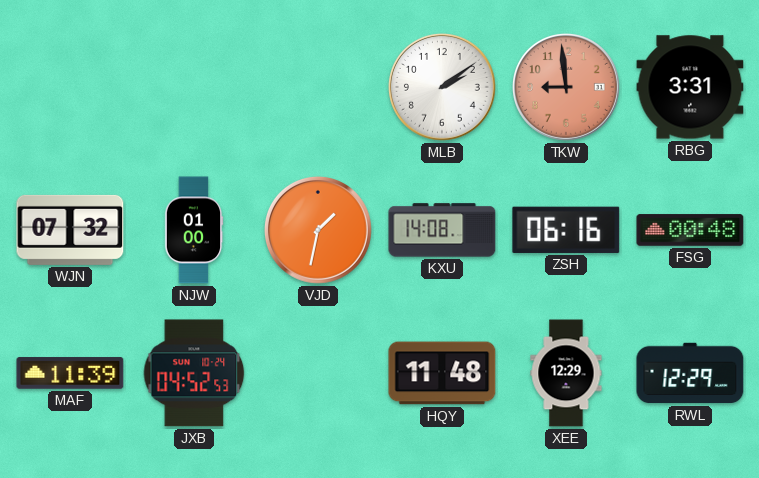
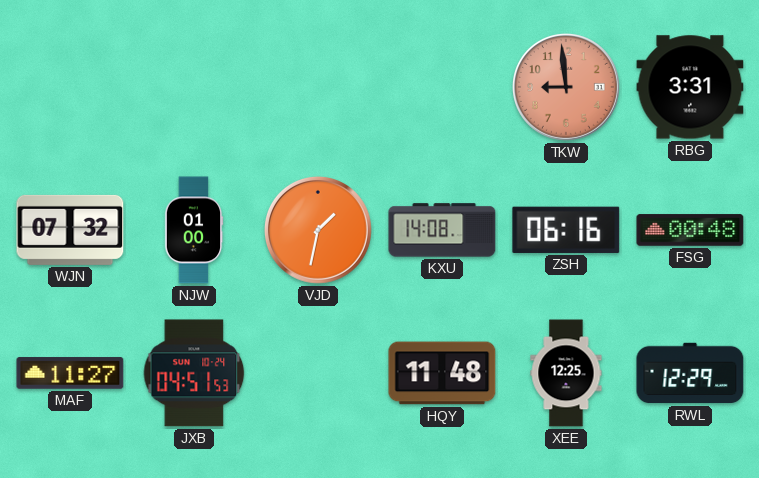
MLB: 2:09 -> none (442, 87)
MAF: 11:39 -> 11:27 (70, 373)
JXB: 04:52 -> 04:51 (194, 373)
XEE: 12:29 -> 12:25 (566, 373)
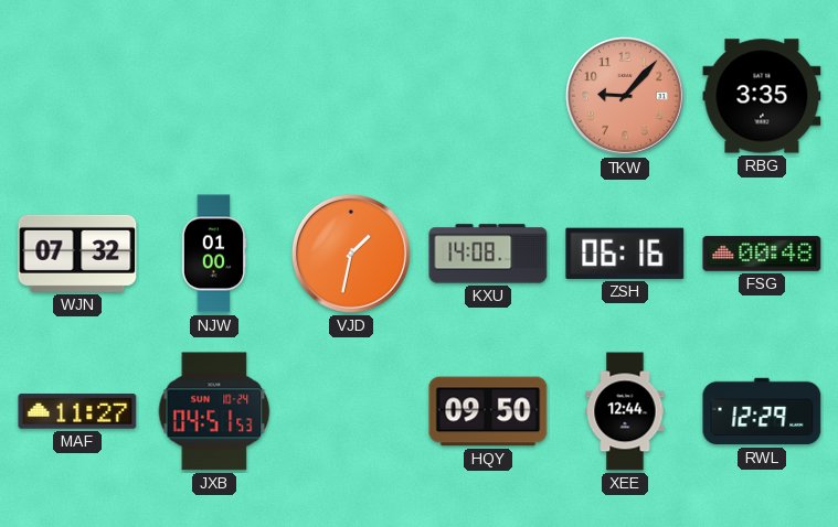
TKW: 8:59 -> 9:07 (625, 96)
RBG: 3:31 -> 3:35 (762, 96)
HQY: 11:48 -> 09:50 (488, 411)
XEE: 12:25 -> 12:44 (625, 411)
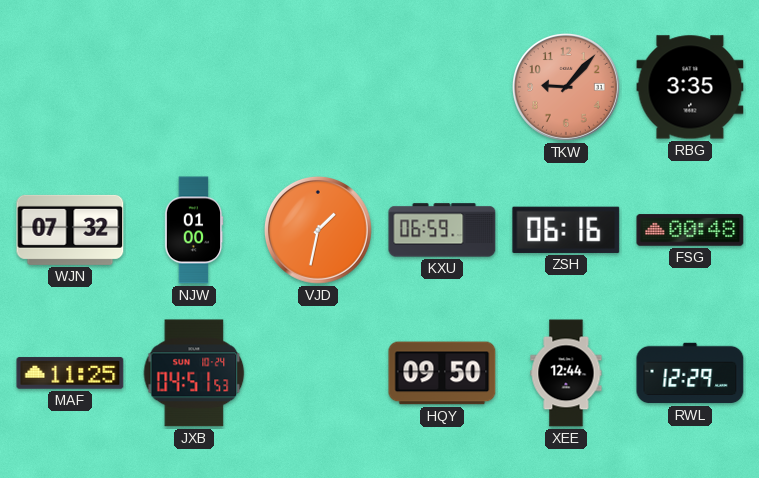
KXU: 14:08 -> 06:59 (442, 230)
MAF: 11:27 -> 11:25 (70, 373)
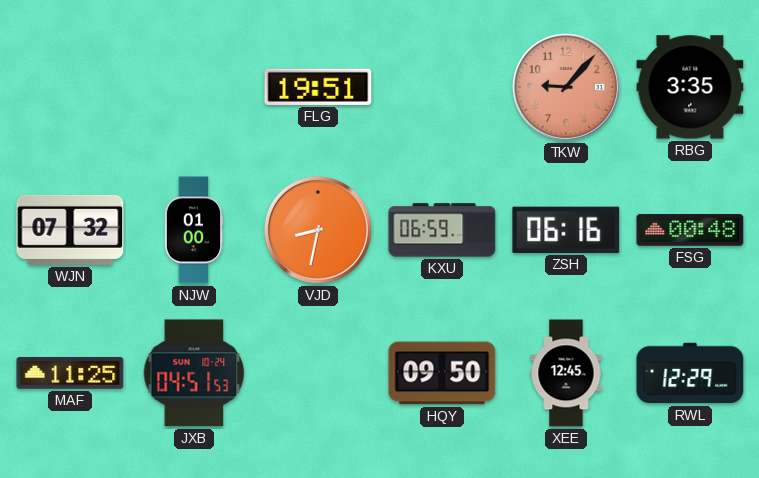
FLG: none -> 19:51 (318, 87)
VJD: 1:32 -> 8:32 (318, 230)
XEE: 12:44 -> 12:45 (566, 373)
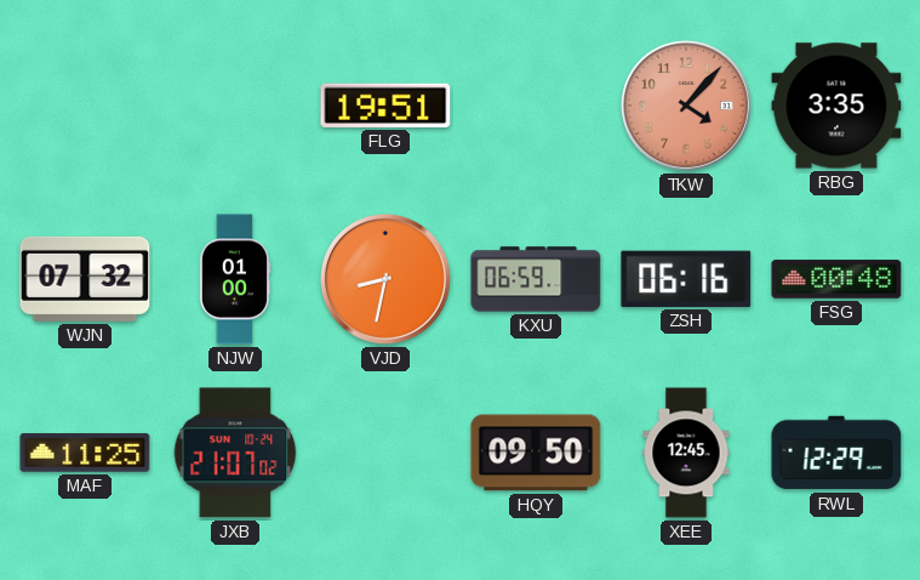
TKW: 9:07 -> 4:07 (686, 106)
JXB: 04:51 -> 21:07 (235, 453)
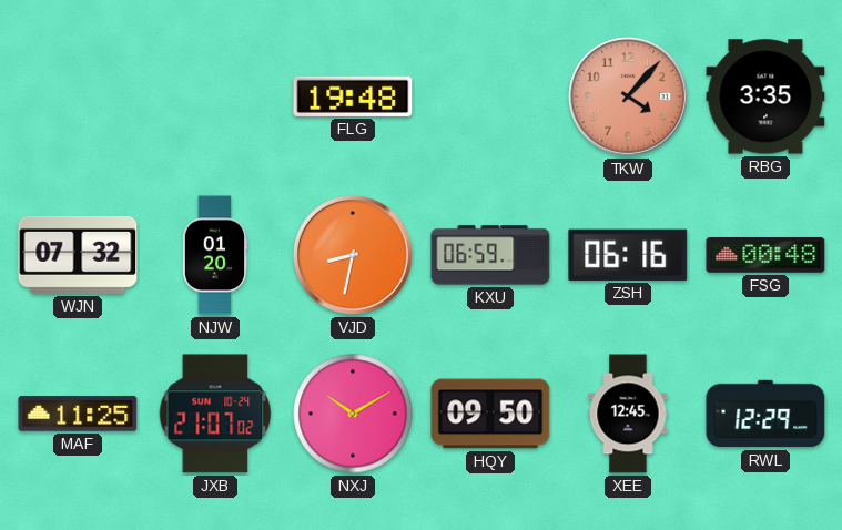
FLG: 19:51 -> 19:48 (353, 96)
NJW: 01:00 -> 01:20 (215, 255)
NXJ: none -> 10:10 (353, 414)
